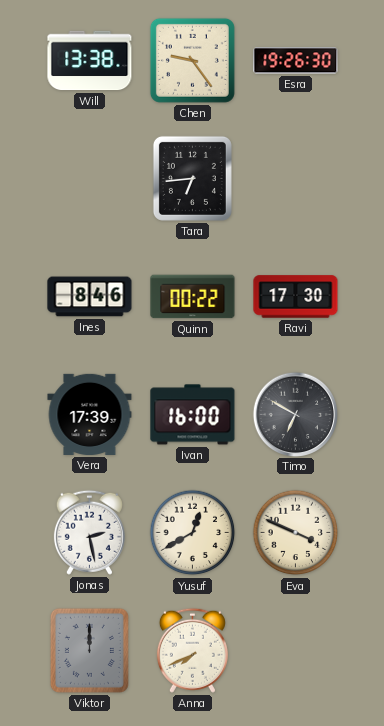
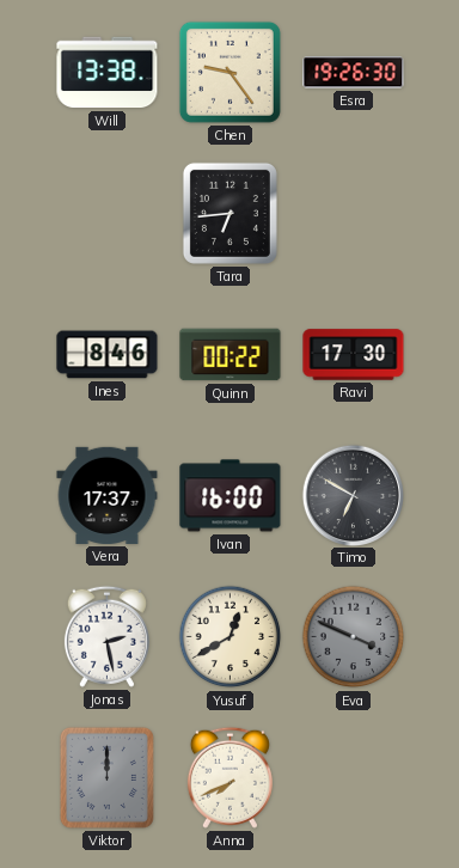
Vera: 17:39 -> 17:37 (108, 495)
Eva dial: cream -> grey (354, 637)
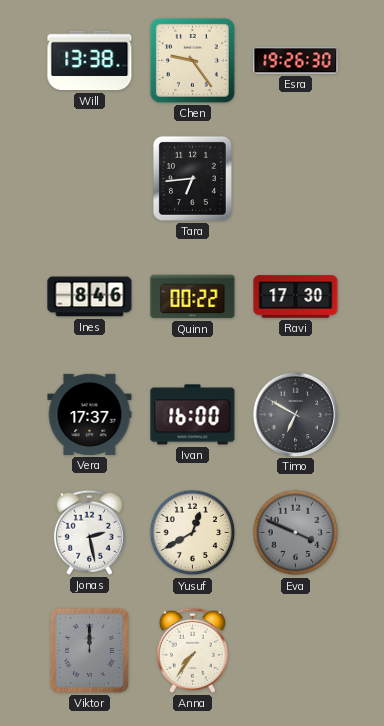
Anna: 7:41 -> 7:36 (192, 650)
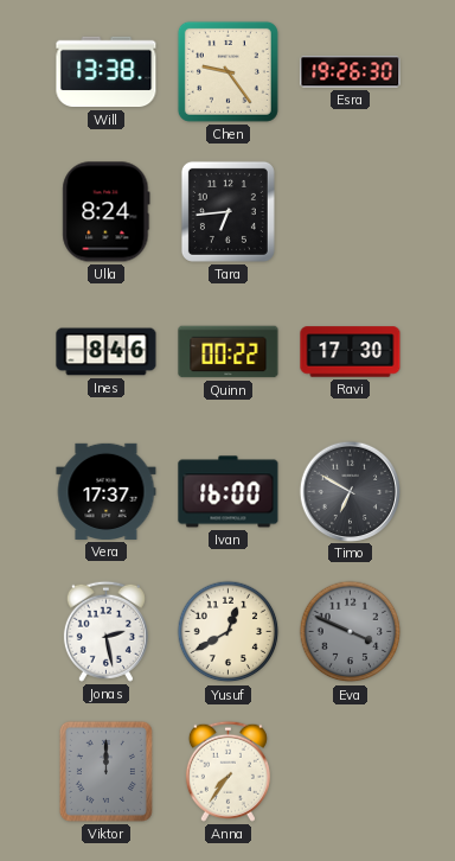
Ulla: none -> 8:24 (107, 212)
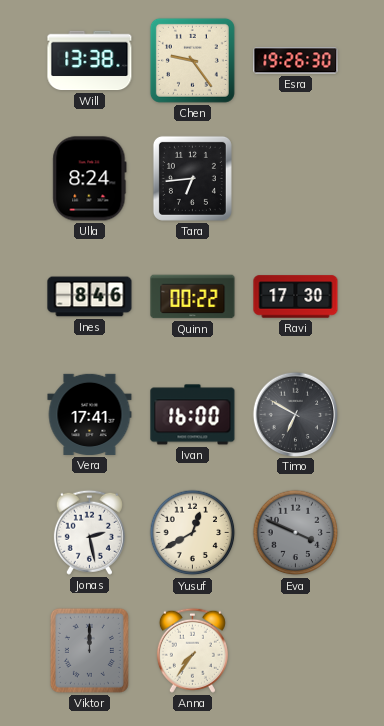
Vera: 17:37 -> 17:41 (90, 414)
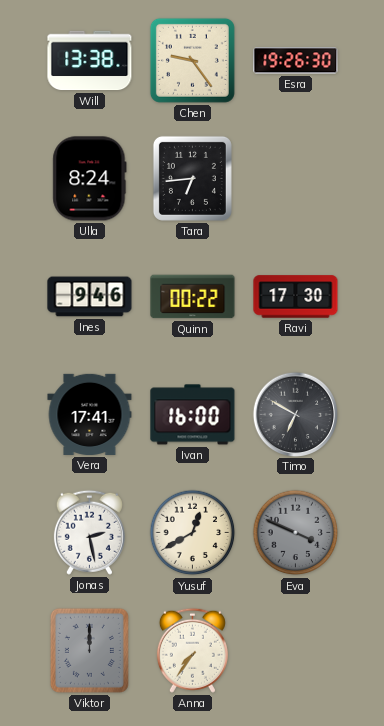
Ines: 8:46 -> 9:46 (90, 297)
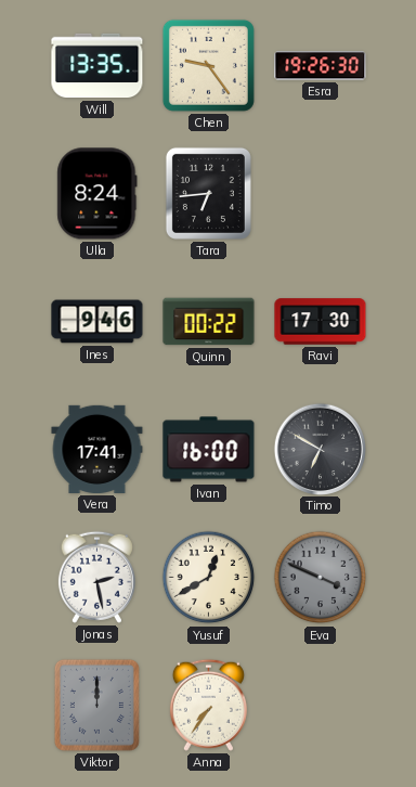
Will: 13:38 -> 13:35 (97, 66)
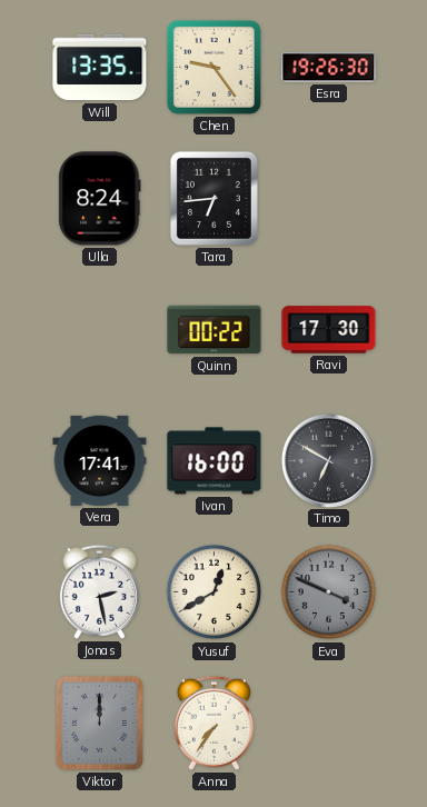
Ines: 9:46 -> none (97, 322)
